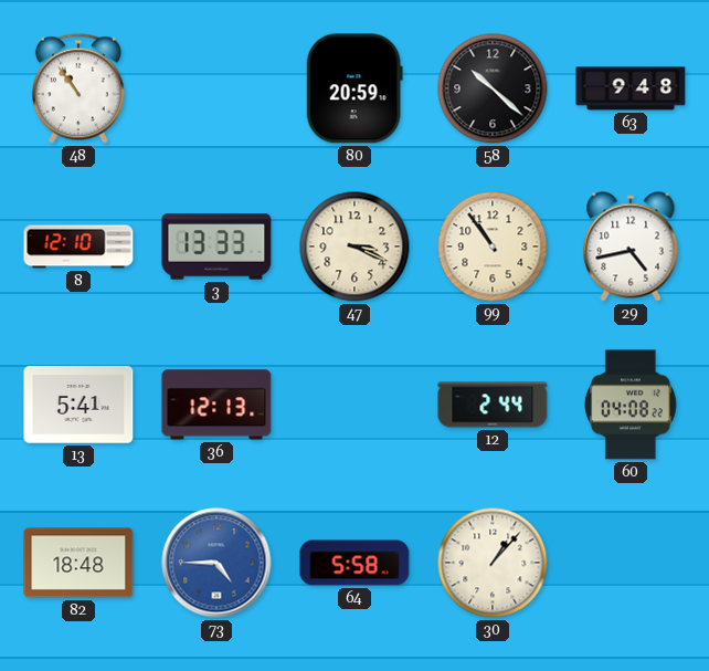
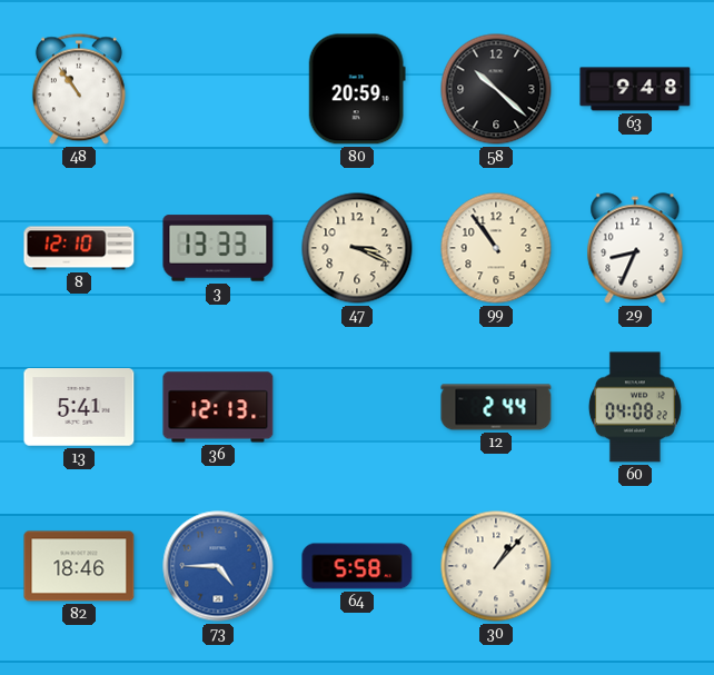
29: 4:43 -> 8:34 (635, 248)
82: 18:48 -> 18:46 (79, 566)
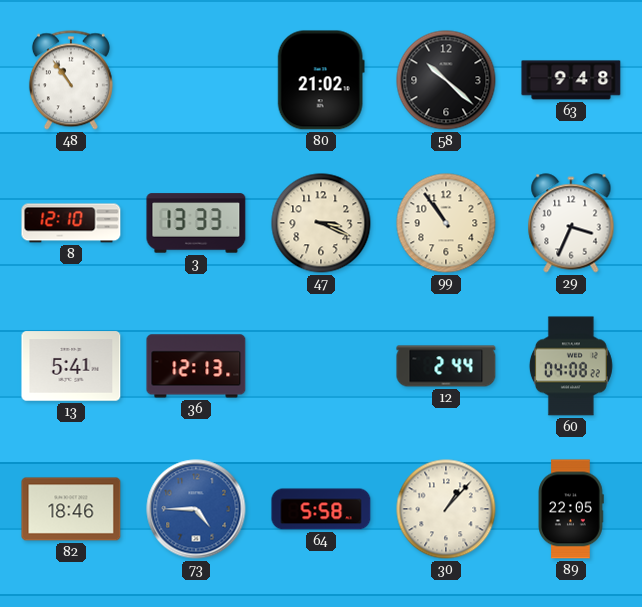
80: 20:59 -> 21:02 (321, 80)
29: 8:34 -> 3:34 (571, 223)
89: none -> 22:05 (571, 509)
